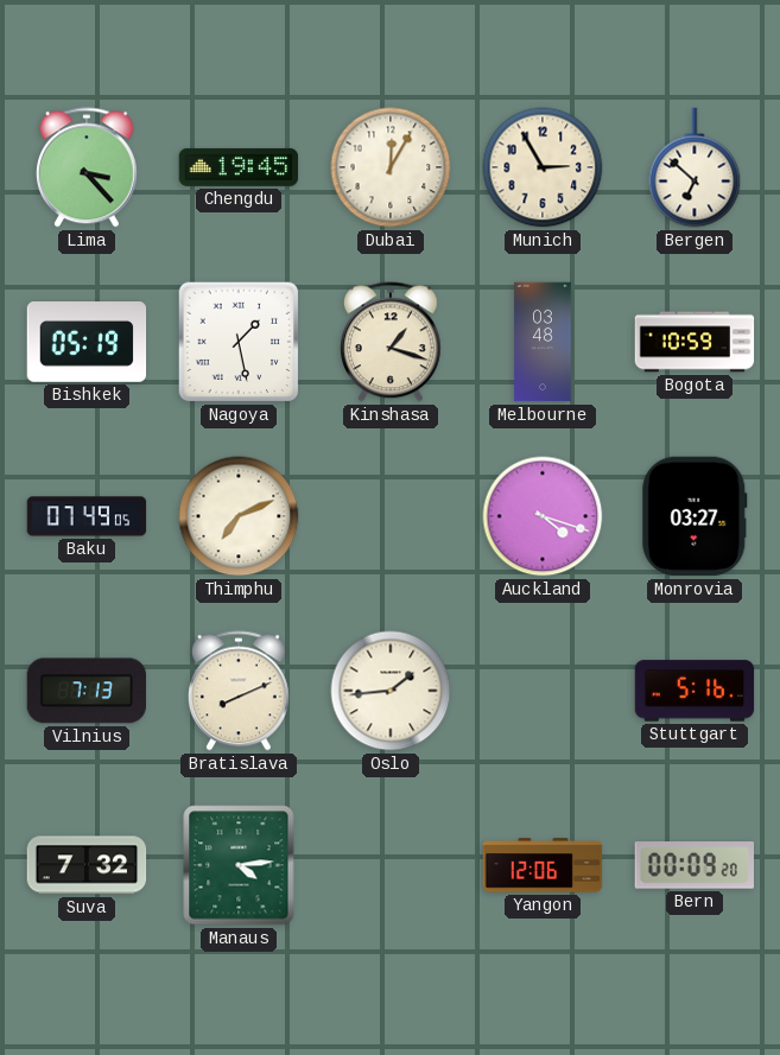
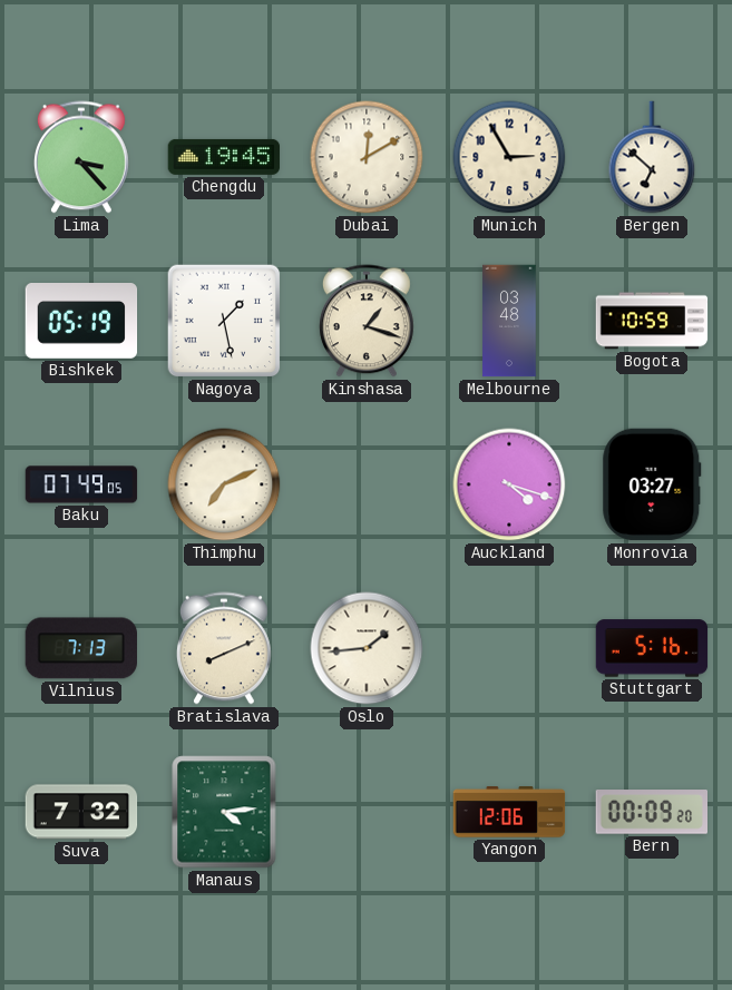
Dubai: 12:05 -> 12:10 (367, 157)
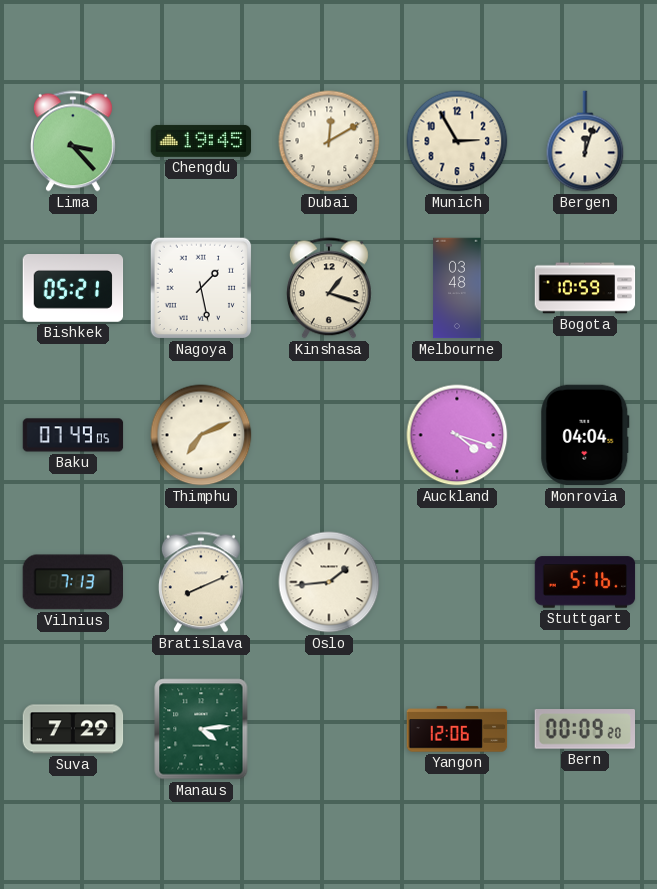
Bergen: 6:52 -> 12:03 (585, 141)
Bishkek: 05:19 -> 05:21 (73, 289)
Monrovia: 03:27 -> 04:04 (585, 435)
Suva: 7:32 -> 7:29 (73, 729)
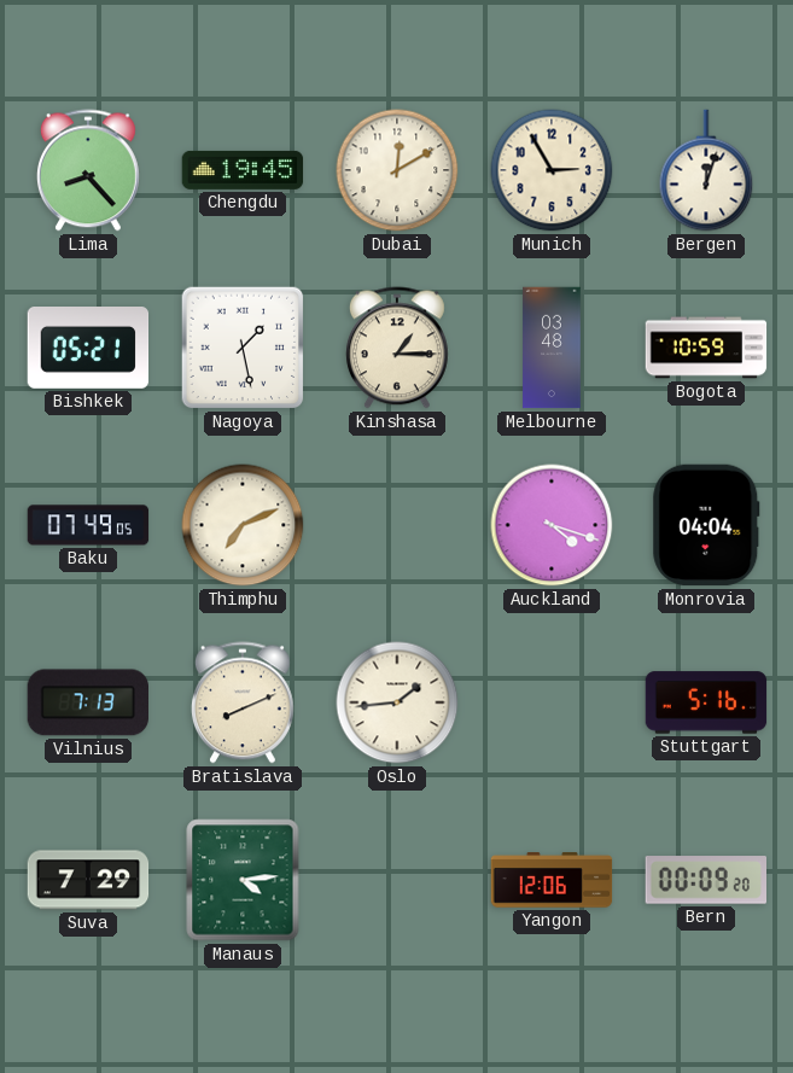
Lima: 3:23 -> 8:23 (88, 170)
Kinshasa: 1:18 -> 1:15 (397, 348)
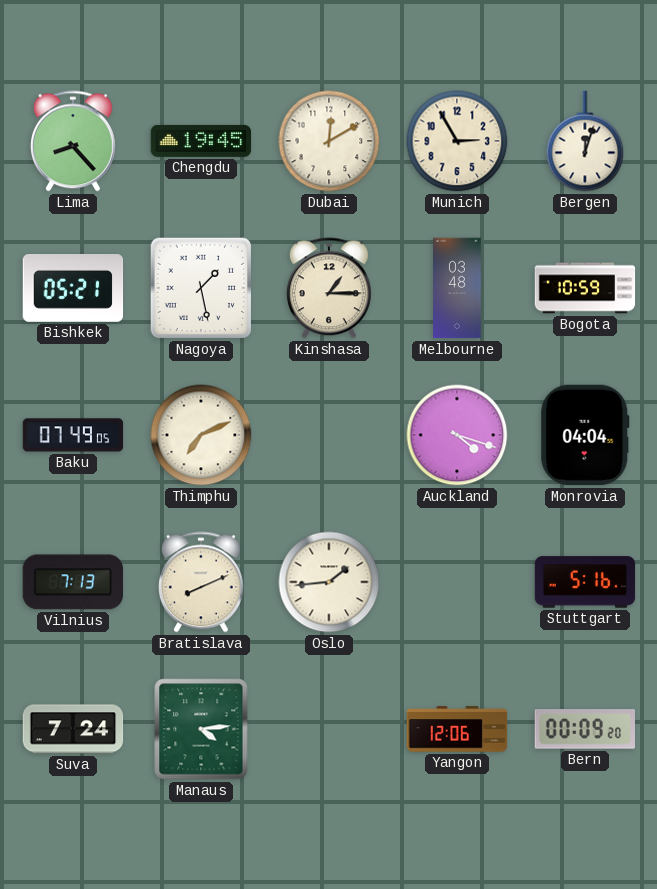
Suva: 7:29 -> 7:24 (73, 729)
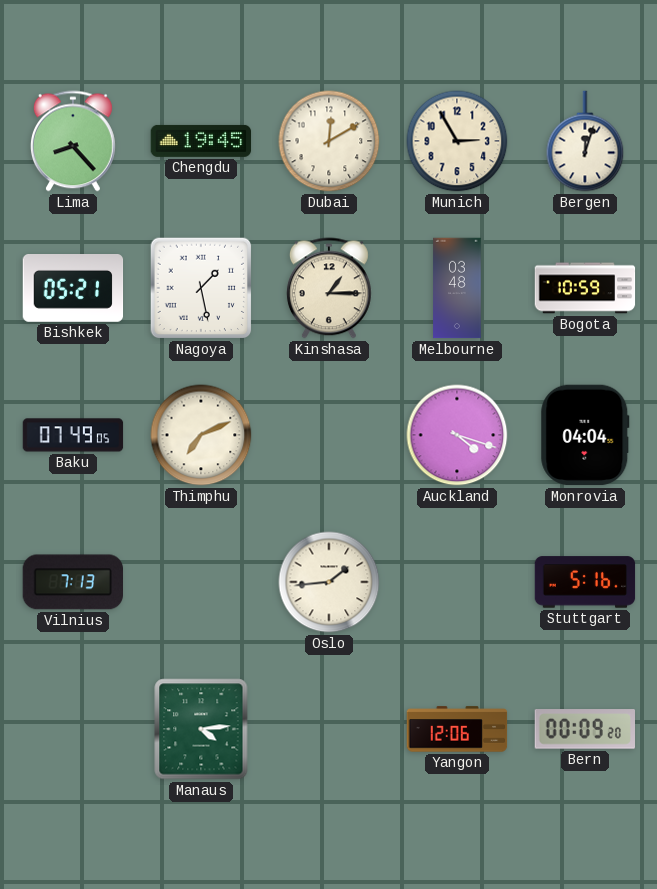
Bratislava: 8:11 -> none (201, 582)
Suva: 7:24 -> none (73, 729)
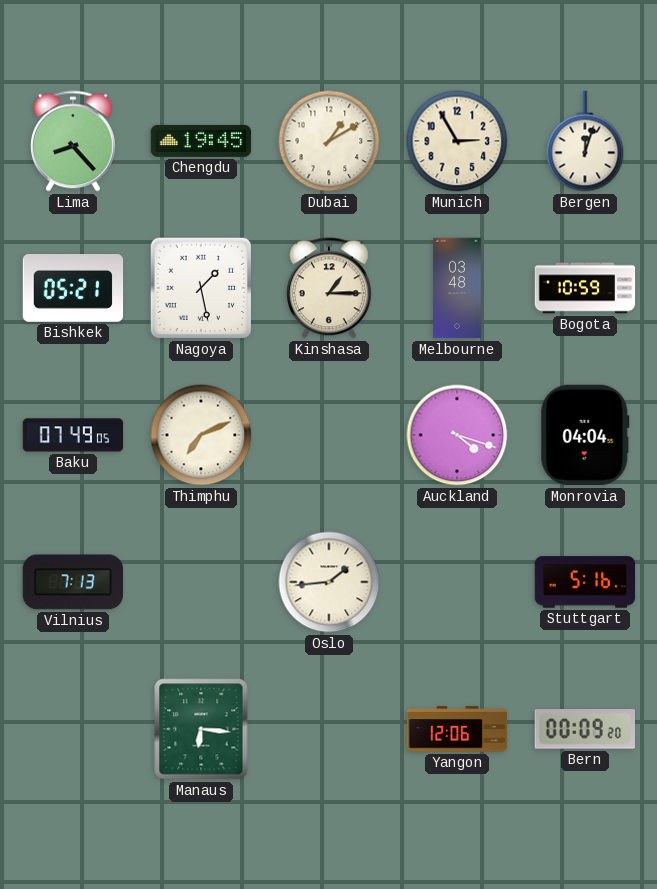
Dubai: 12:10 -> 1:10 (329, 141)
Manaus: 4:14 -> 6:16 (201, 729)
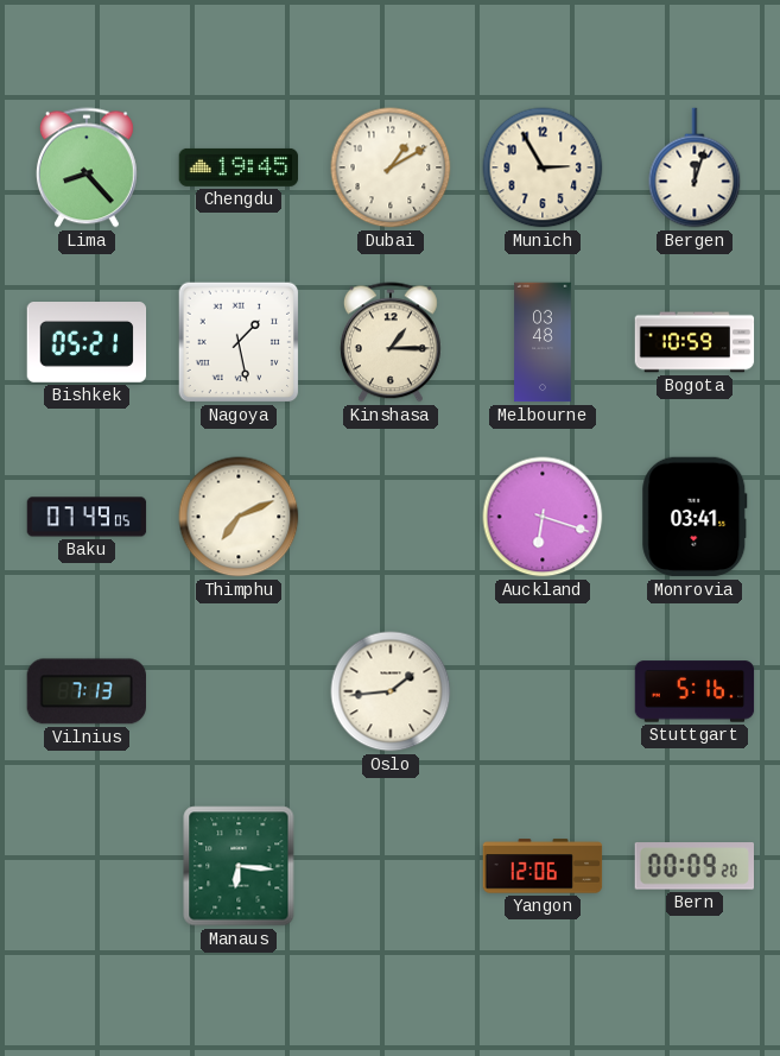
Auckland: 4:18 -> 6:18 (543, 517)
Monrovia: 04:04 -> 03:41 (695, 517)
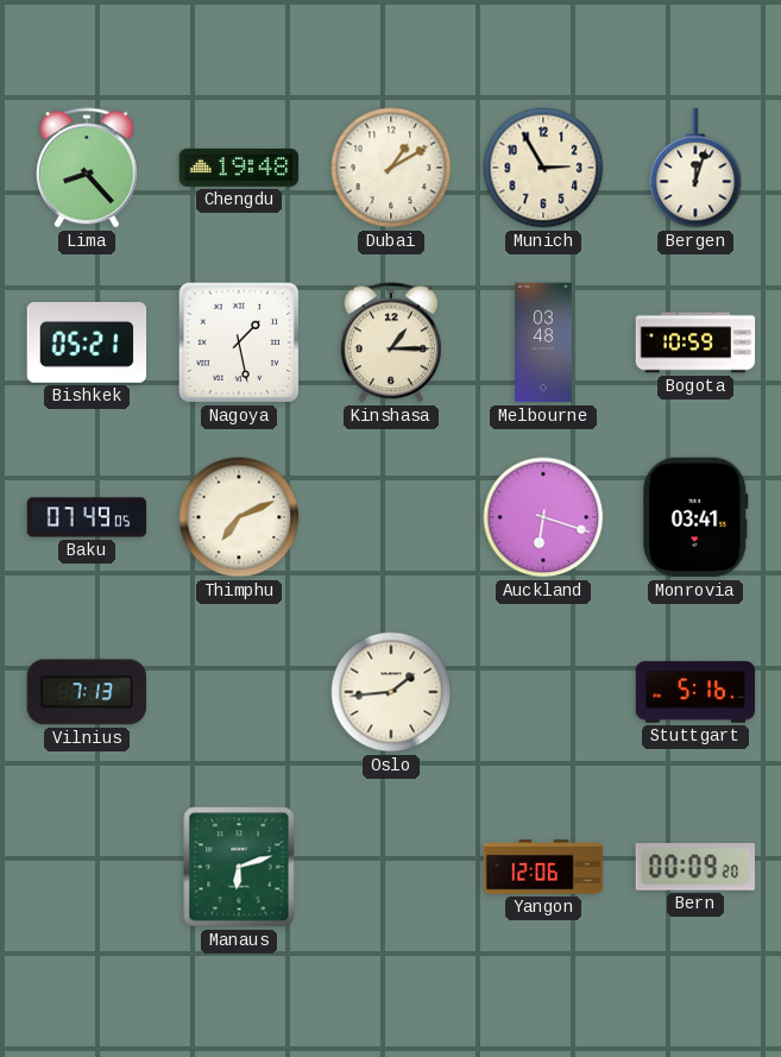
Chengdu: 19:45 -> 19:48 (239, 168)
Manaus: 6:16 -> 6:12 (239, 867)
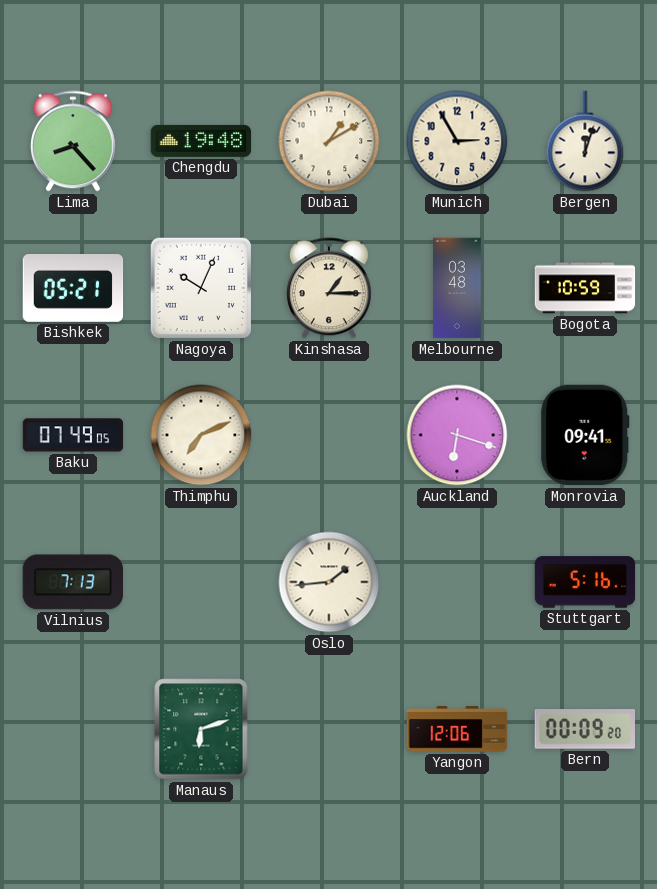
Nagoya: 1:28 -> 10:04 (201, 288)
Monrovia: 03:41 -> 09:41 (585, 435)
